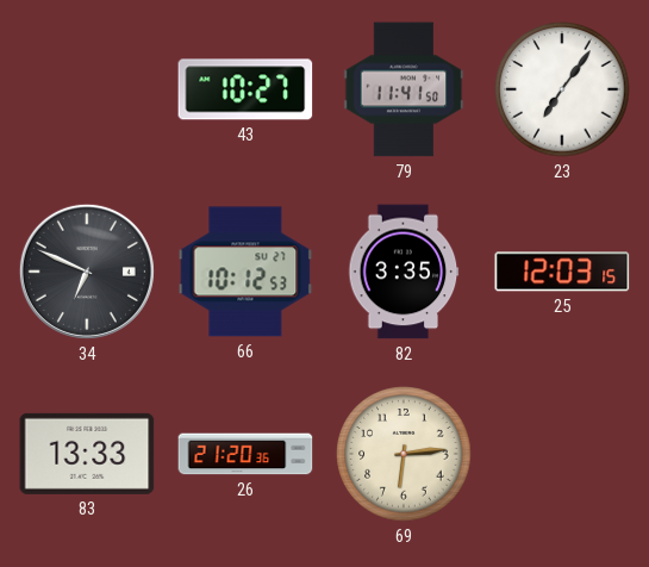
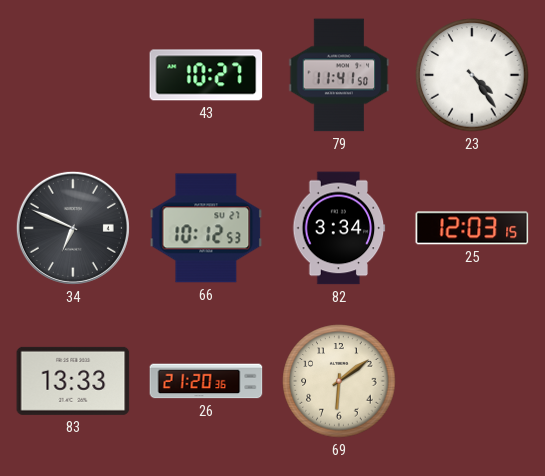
23: 7:06 -> 4:24 (472, 75)
82: 3:35 -> 3:34 (339, 228)
69: 6:14 -> 6:09 (339, 381)
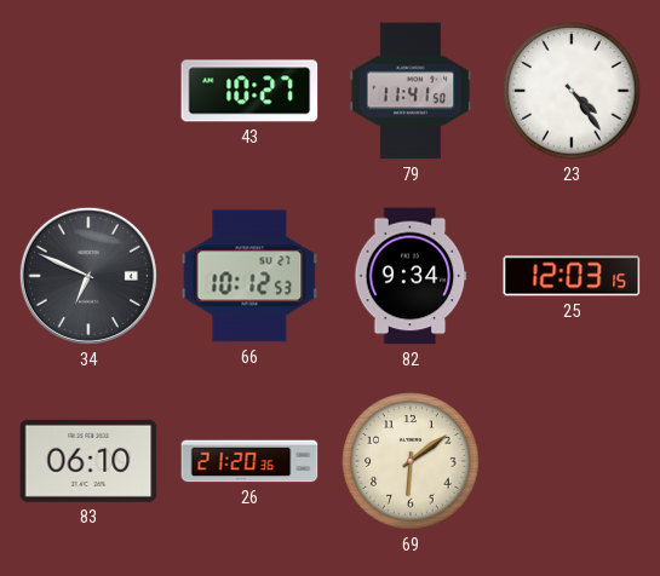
82: 3:34 -> 9:34 (411, 276)
83: 13:33 -> 06:10 (88, 461)
